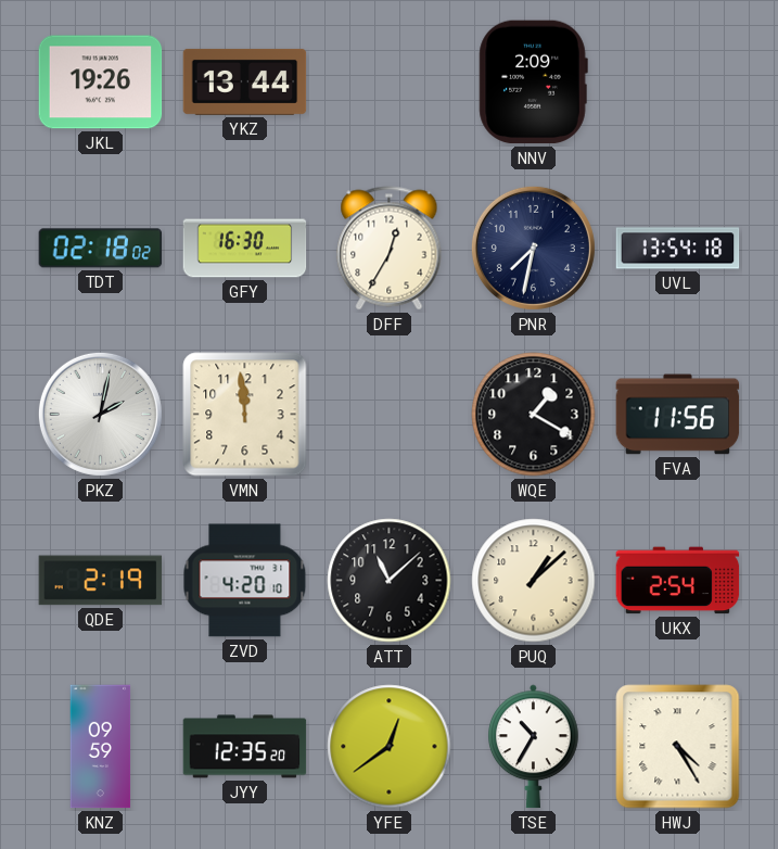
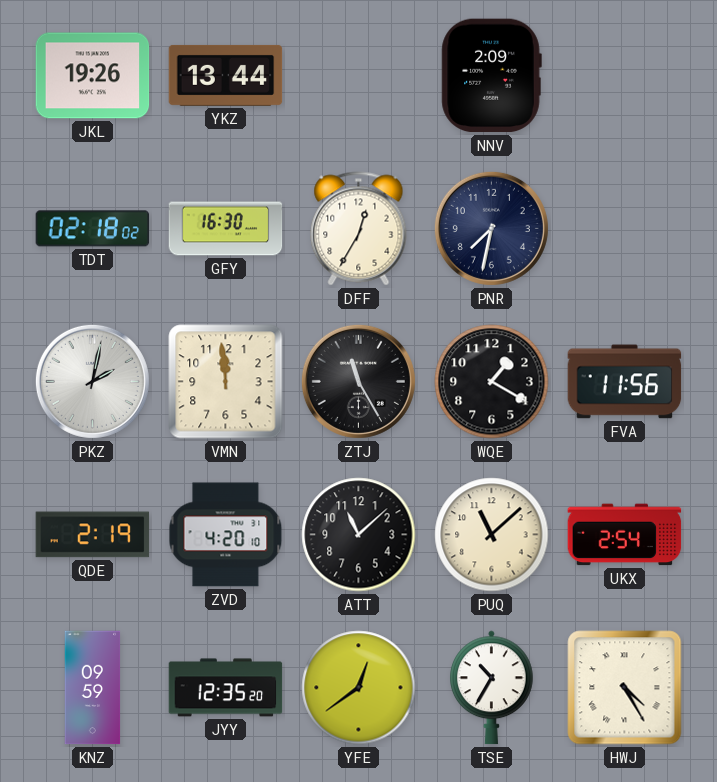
UVL: 13:54 -> none (678, 249)
ZTJ: none -> 11:25 (358, 381)
PUQ: 1:08 -> 11:08 (492, 535)
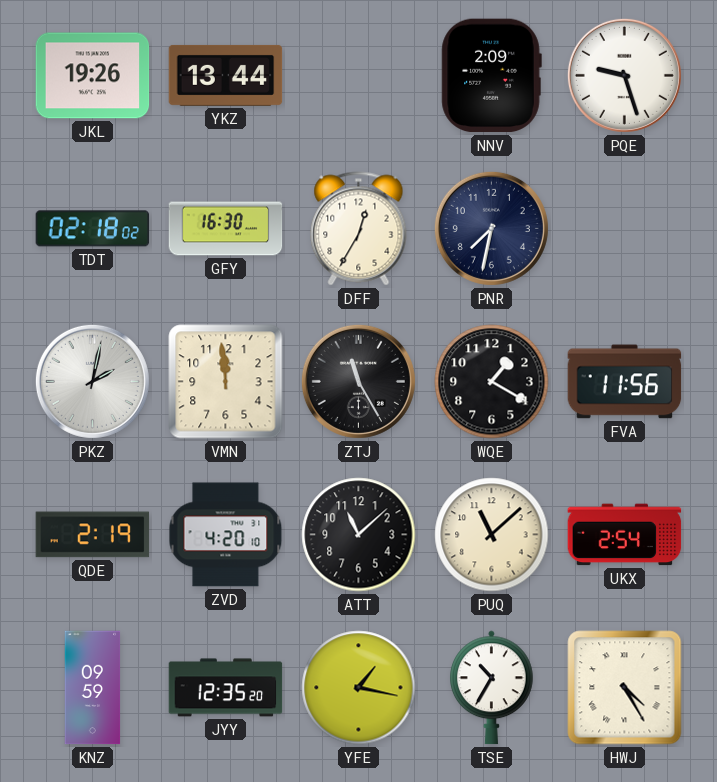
PQE: none -> 9:27 (624, 75)
YFE: 12:39 -> 1:17 (359, 688)
